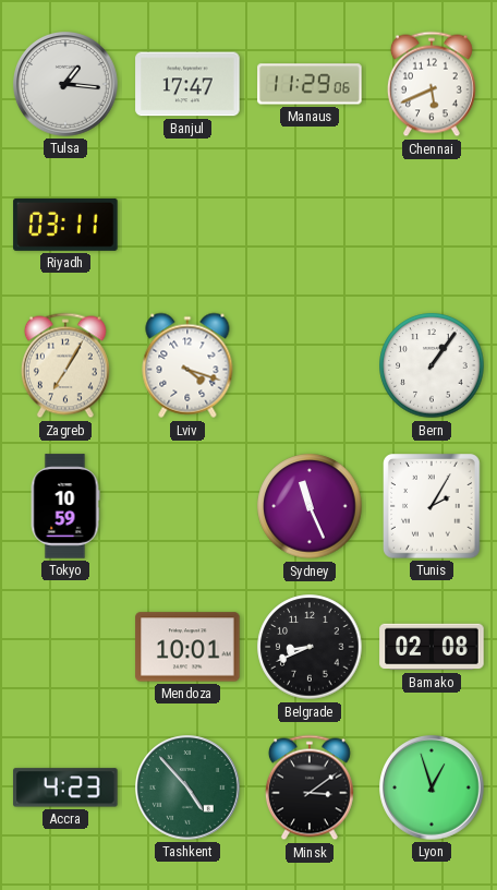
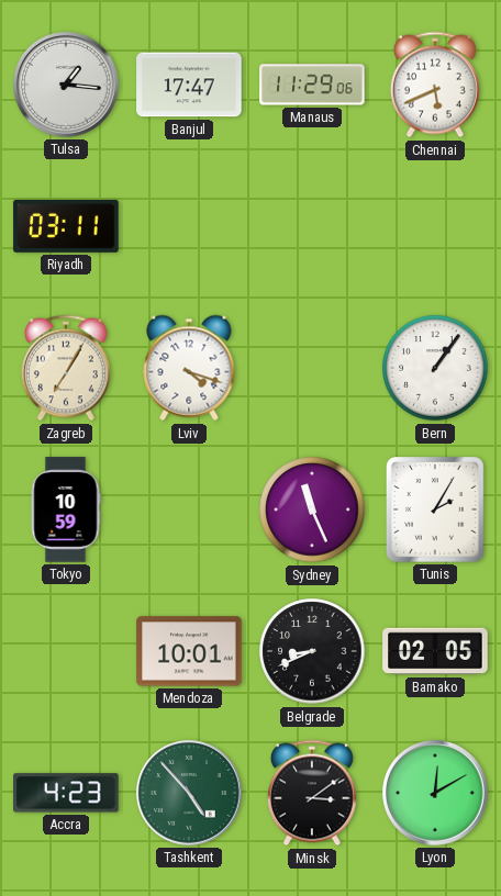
Bamako: 02:08 -> 02:05 (435, 651)
Lyon: 12:57 -> 12:10 (435, 793)
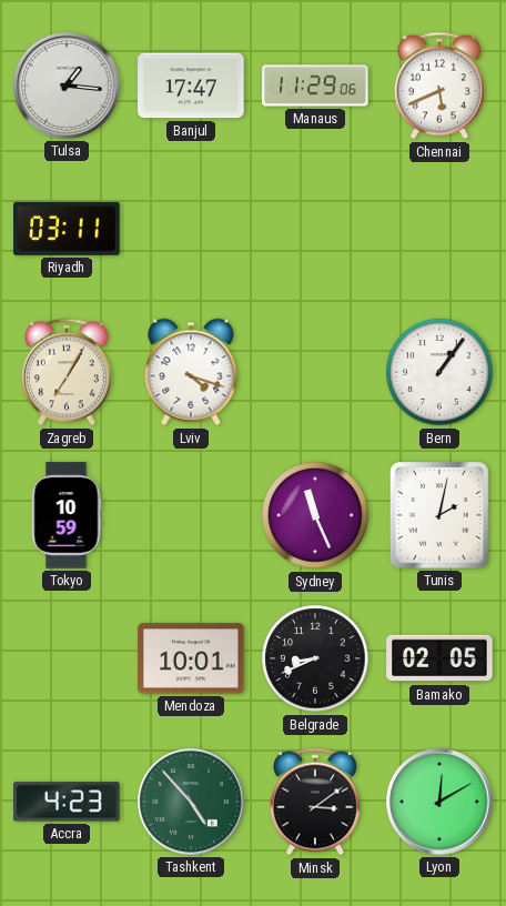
Tunis: 2:05 -> 2:02 (441, 516)
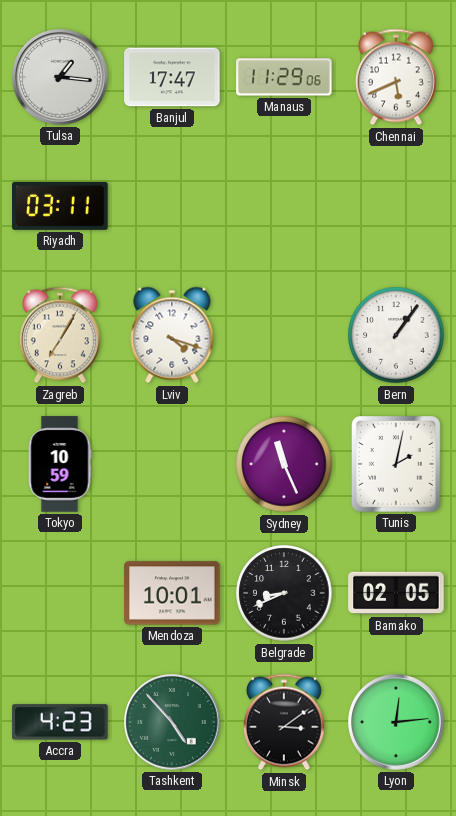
Lyon: 12:10 -> 12:14 (396, 722)
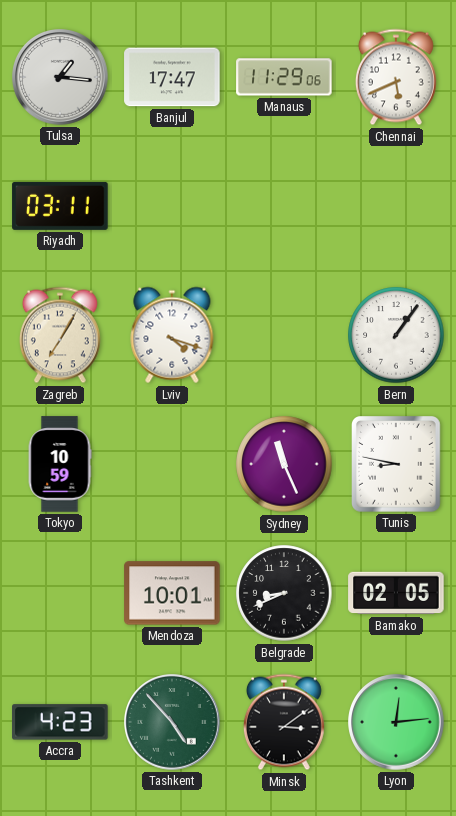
Tunis: 2:02 -> 8:47 (397, 465)
